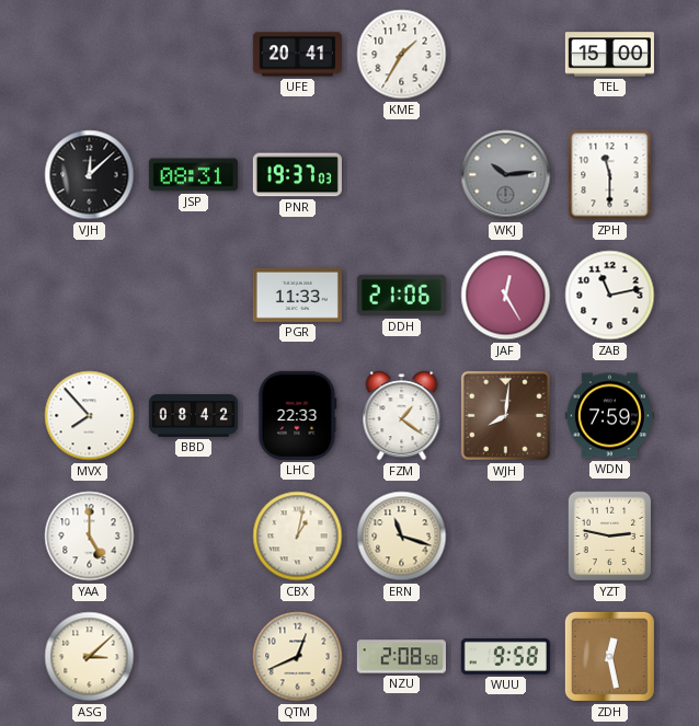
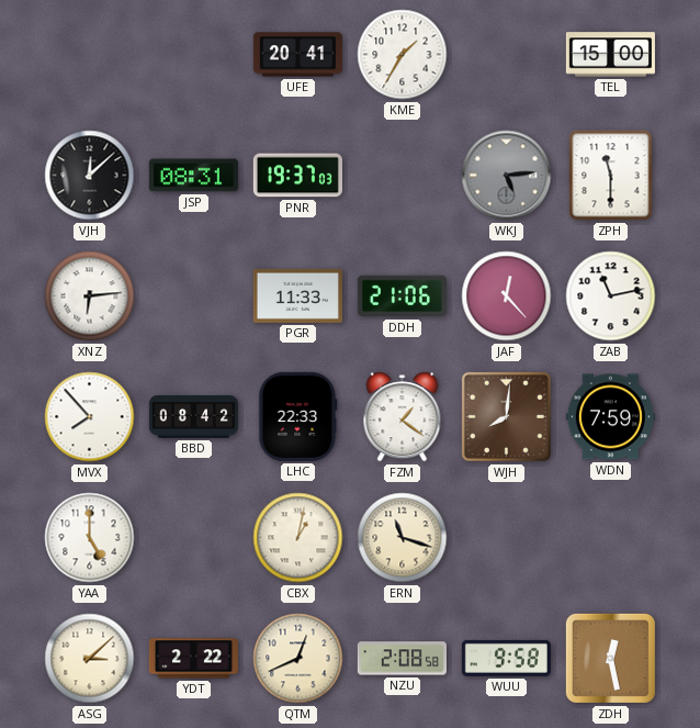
WKJ: 10:14 -> 5:14 (507, 176)
XNZ: none -> 6:14 (90, 296)
JAF: 12:25 -> 12:23 (507, 296)
YZT: 2:47 -> none (610, 537)
YDT: none -> 2:22 (193, 659)
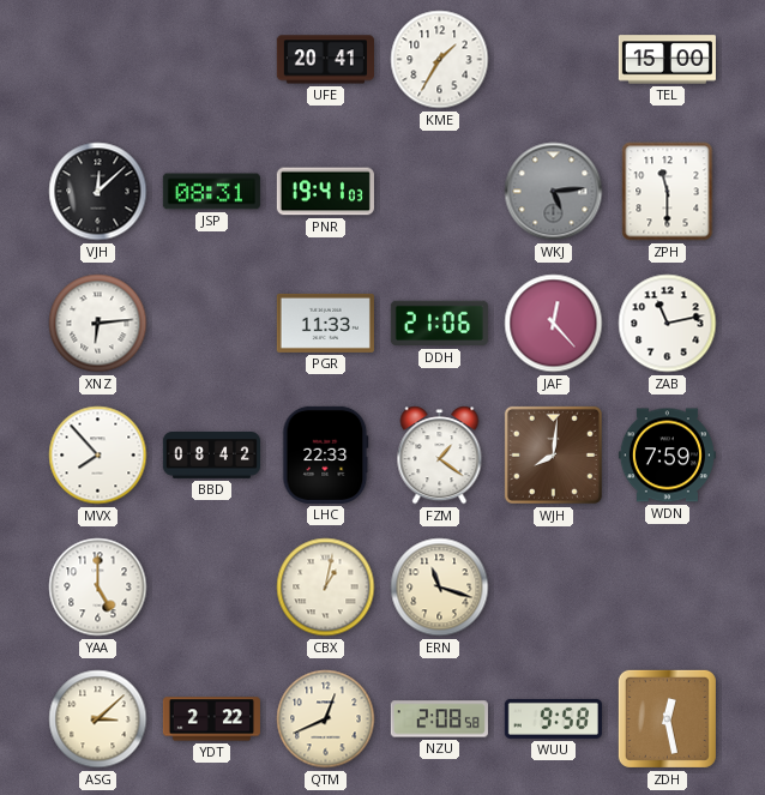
PNR: 19:37 -> 19:41 (325, 192)
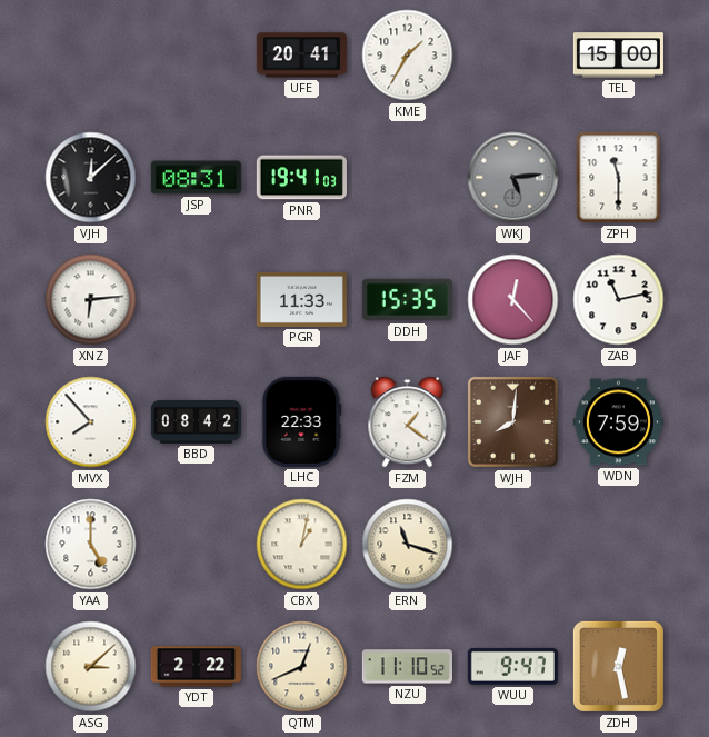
DDH: 21:06 -> 15:35 (407, 300)
NZU: 2:08 -> 11:10 (407, 667)
WUU: 9:58 -> 9:47 (512, 666)
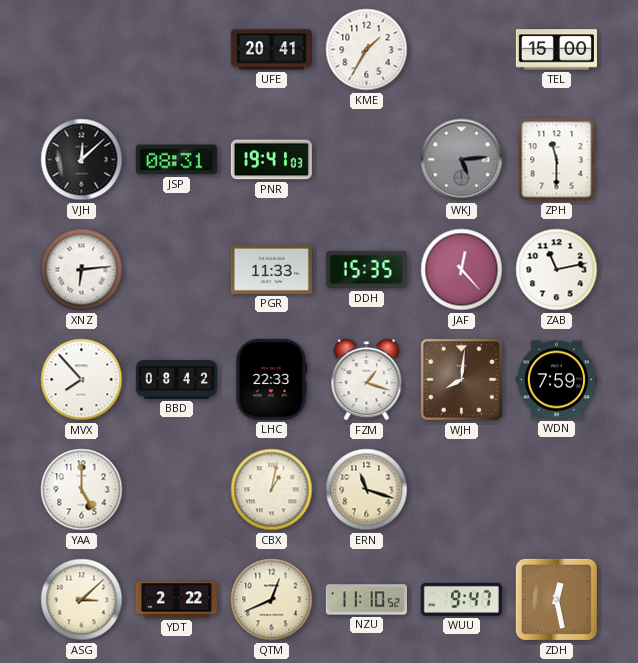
FZM: 1:21 -> 1:18 (367, 380)
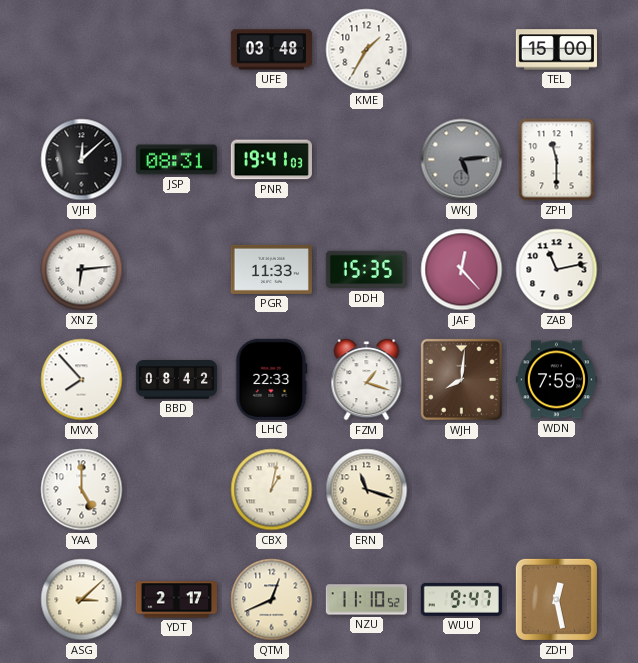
UFE: 20:41 -> 03:48 (271, 50)
YDT: 2:22 -> 2:17 (176, 600)
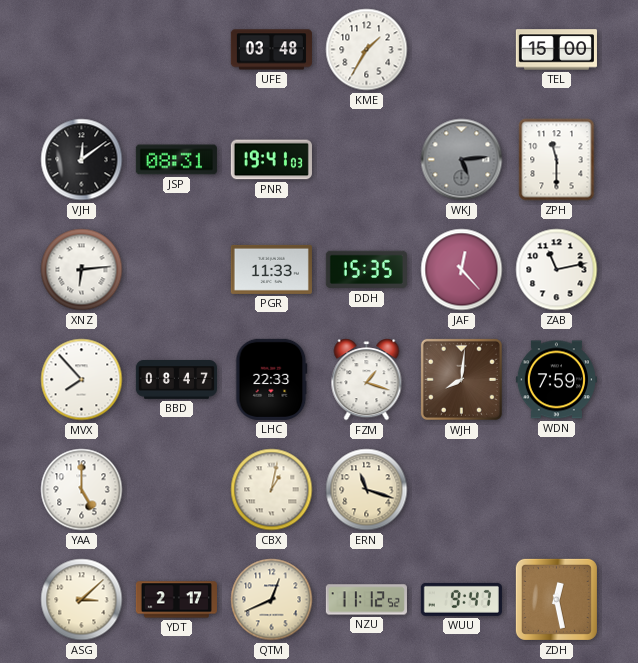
VJH: 12:08 -> 12:09 (82, 160)
BBD: 08:42 -> 08:47 (176, 380)
NZU: 11:10 -> 11:12 (366, 600)
